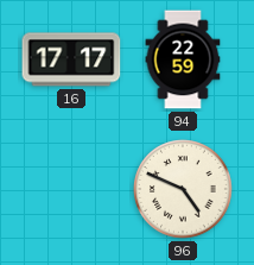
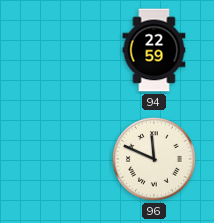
16: 17:17 -> none (71, 59)
96: 4:49 -> 11:49 (154, 159)
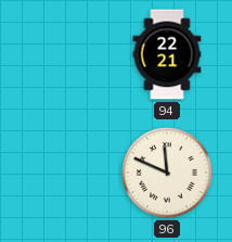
94: 22:59 -> 22:21 (167, 54)
